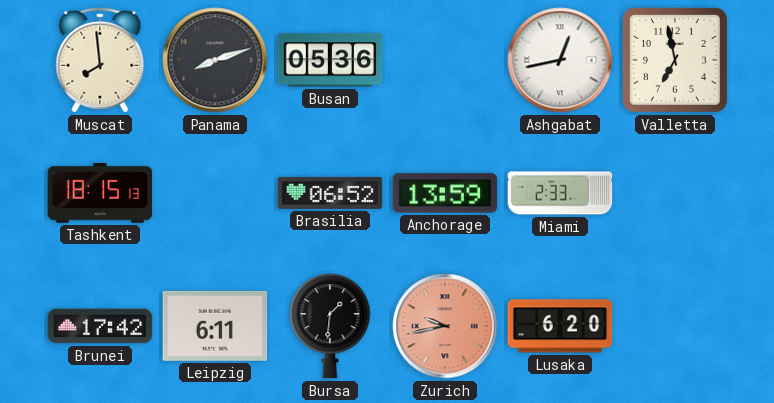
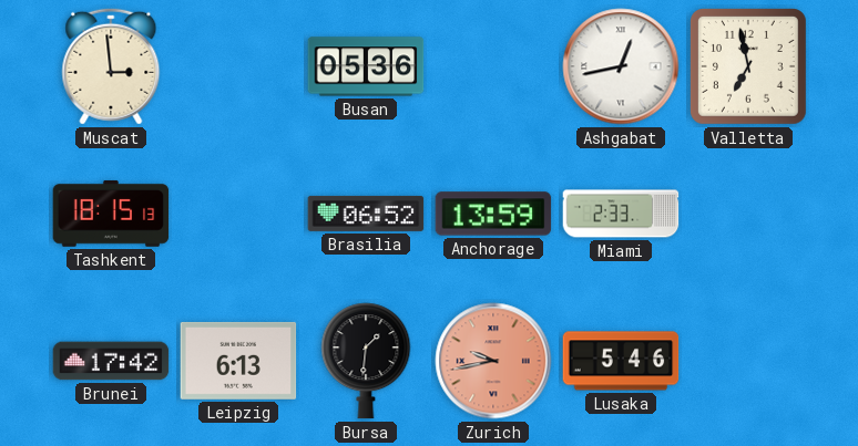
Muscat: 7:59 -> 2:59 (111, 66)
Panama: 8:12 -> none (215, 60)
Leipzig: 6:11 -> 6:13 (238, 361)
Lusaka: 6:20 -> 5:46 (621, 361)
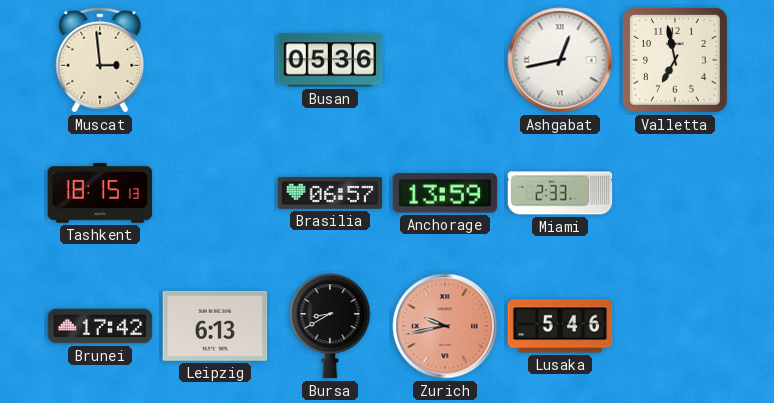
Brasilia: 06:52 -> 06:57 (330, 193)
Bursa: 1:31 -> 8:40 (330, 326)
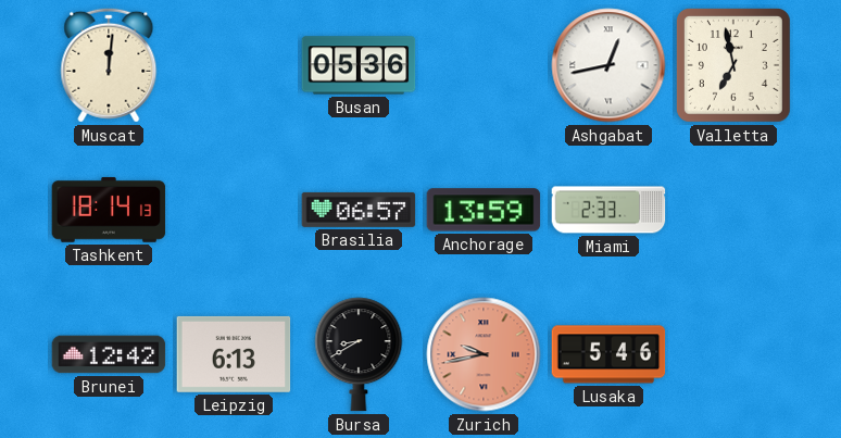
Muscat: 2:59 -> 12:01 (109, 65)
Tashkent: 18:15 -> 18:14 (109, 210)
Brunei: 17:42 -> 12:42 (109, 354)
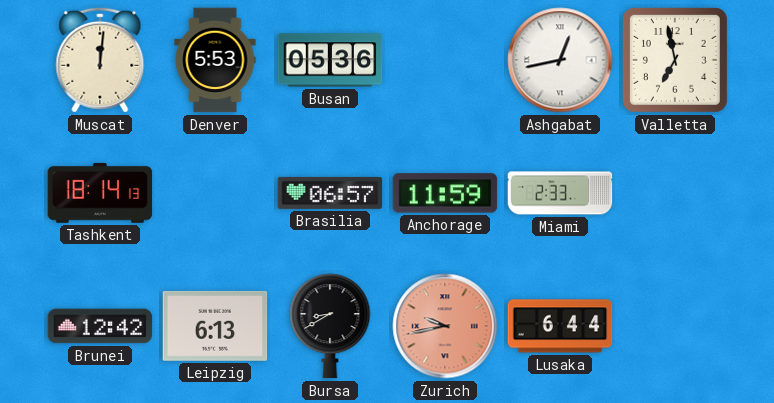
Denver: none -> 5:53 (215, 60)
Anchorage: 13:59 -> 11:59 (445, 193)
Lusaka: 5:46 -> 6:44 (560, 326)
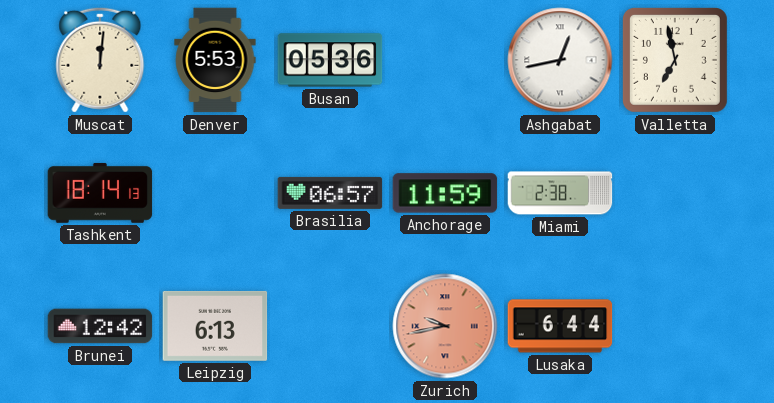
Miami: 2:33 -> 2:38 (560, 193)
Bursa: 8:40 -> none (330, 326)
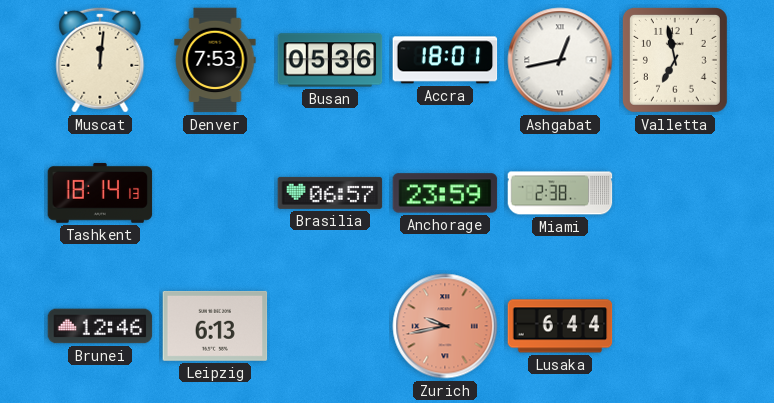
Denver: 5:53 -> 7:53 (215, 60)
Accra: none -> 18:01 (445, 60)
Anchorage: 11:59 -> 23:59 (445, 193)
Brunei: 12:42 -> 12:46 (100, 326)
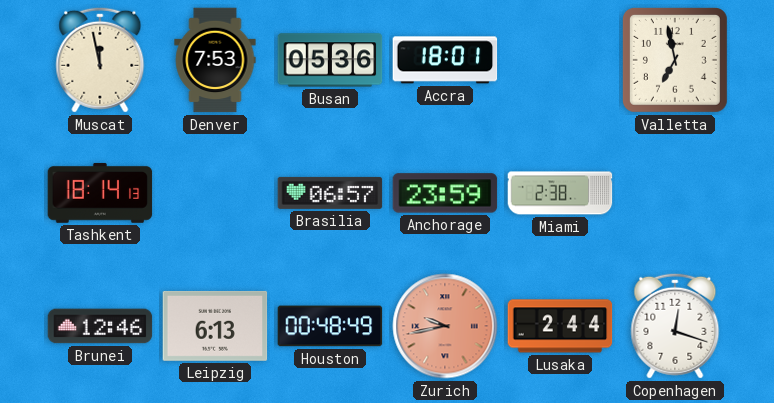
Muscat: 12:01 -> 11:58 (100, 60)
Ashgabat: 12:43 -> none (560, 60)
Houston: none -> 00:48 (330, 326)
Lusaka: 6:44 -> 2:44 (560, 326)
Copenhagen: none -> 12:18 (675, 326)
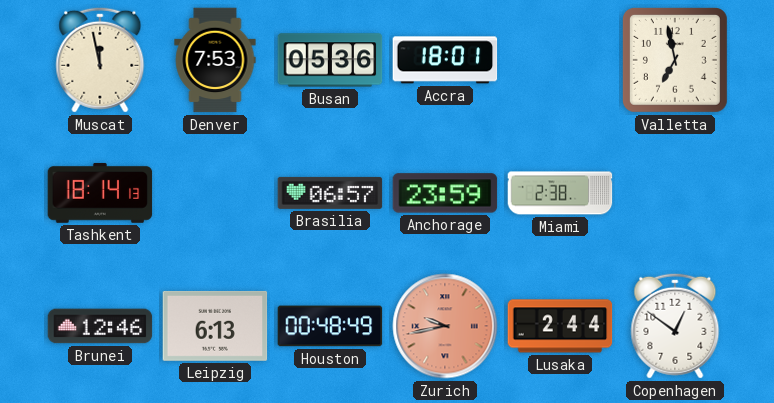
Copenhagen: 12:18 -> 12:51 (675, 326)
